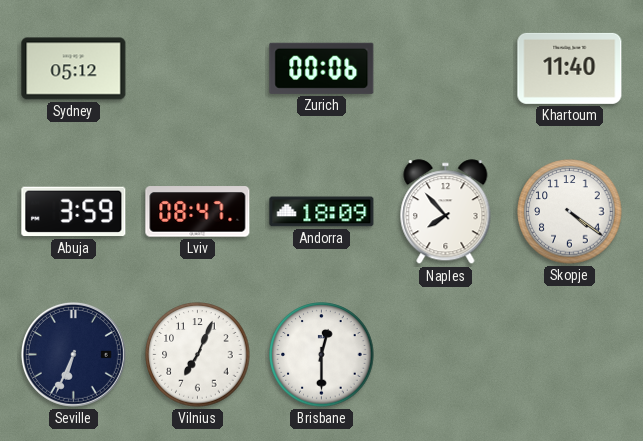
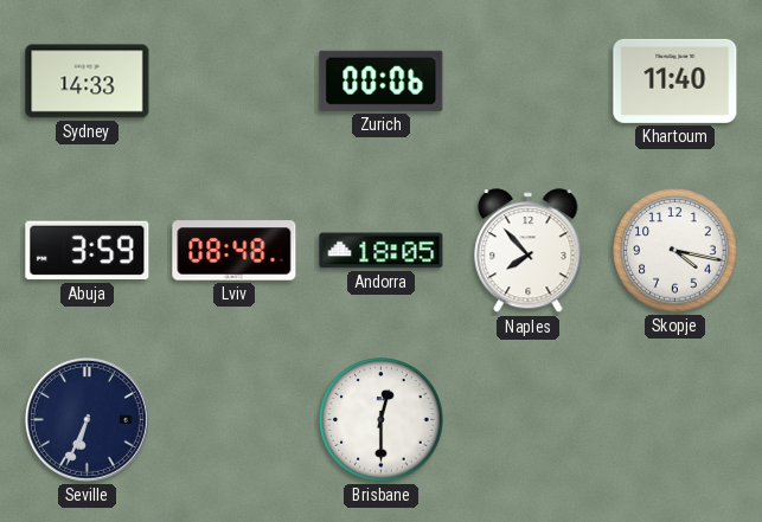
Sydney: 05:12 -> 14:33 (88, 82)
Lviv: 08:47 -> 08:48 (235, 251)
Andorra: 18:09 -> 18:05 (382, 251)
Skopje: 4:21 -> 4:17 (675, 251)
Vilnius: 7:04 -> none (198, 355)
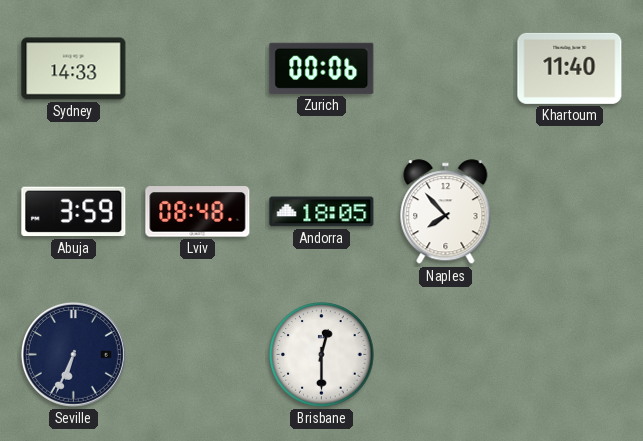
Skopje: 4:17 -> none (675, 251)
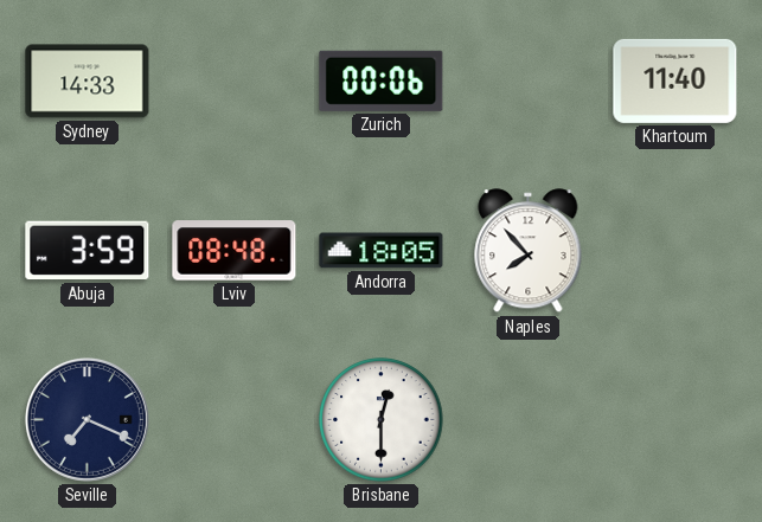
Seville: 6:34 -> 7:19 (87, 419)
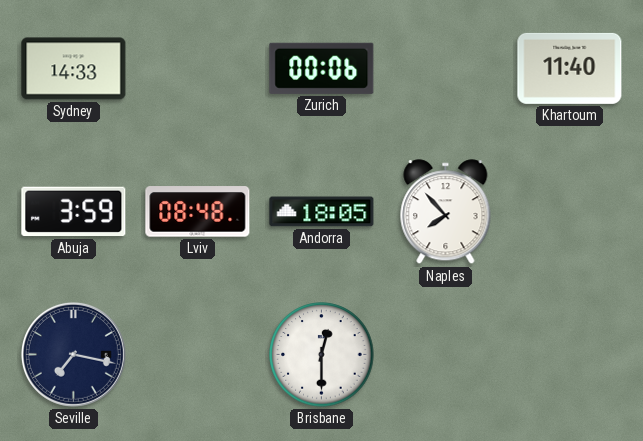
Seville: 7:19 -> 7:17 (73, 354)
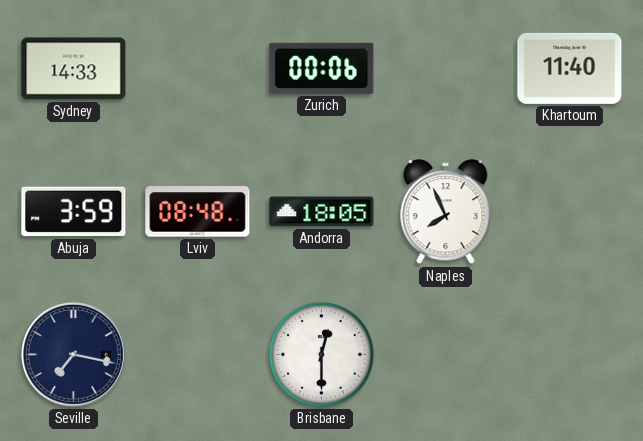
Naples: 7:53 -> 7:56 (446, 212)
